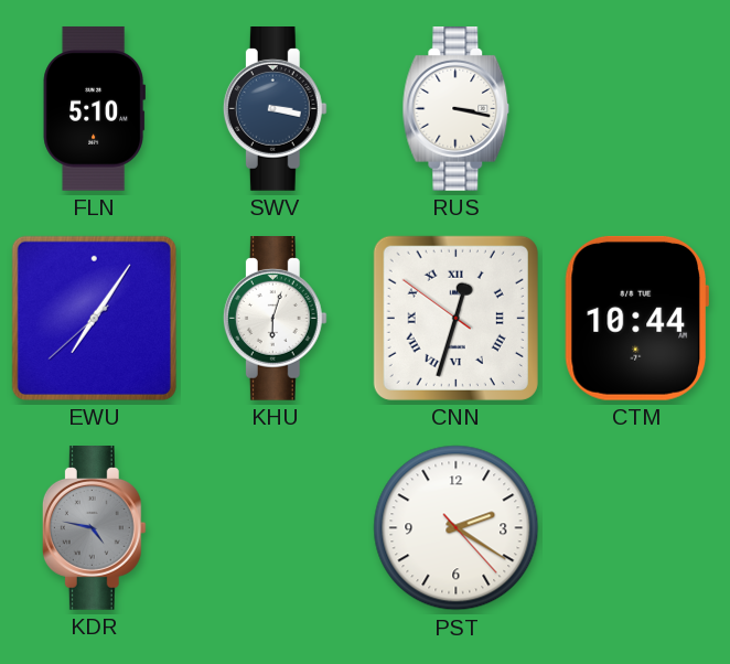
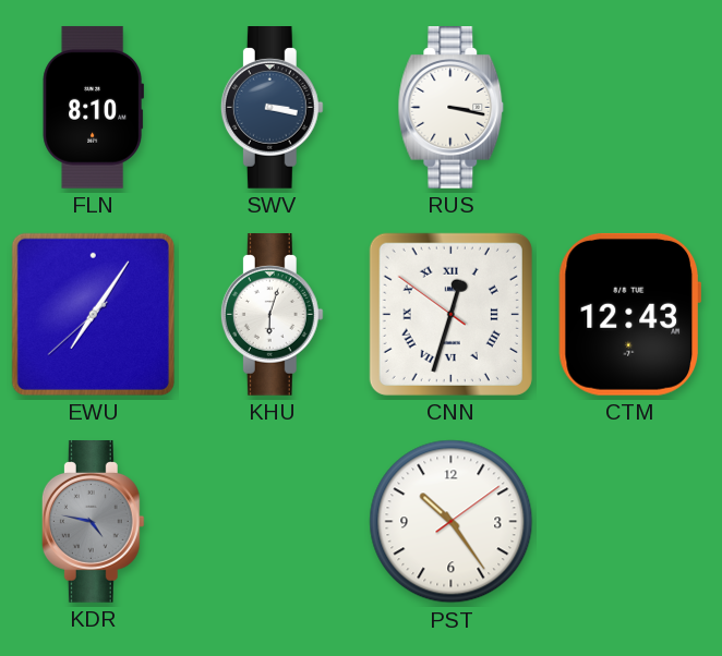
FLN: 5:10 -> 8:10 (93, 108)
CTM: 10:44 -> 12:43 (629, 314)
PST: 2:20 -> 10:24 (452, 522)
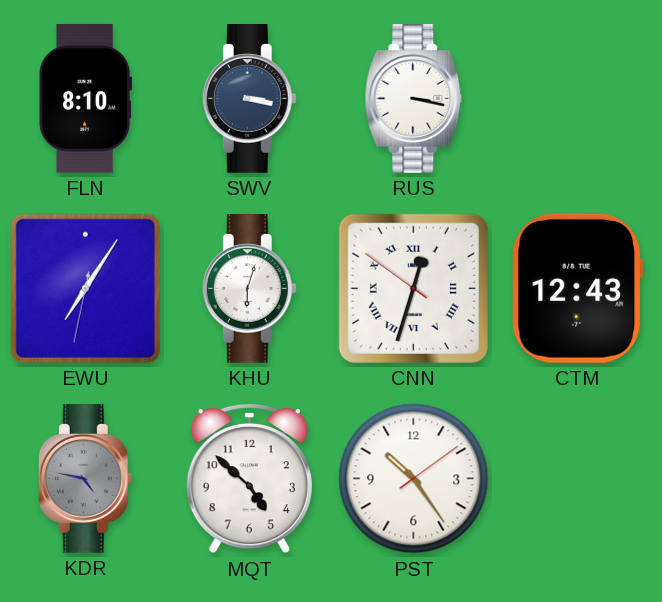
EWU: 7:05:38 -> 7:05:32 (85, 288)
MQT: none -> 4:52 (249, 478)
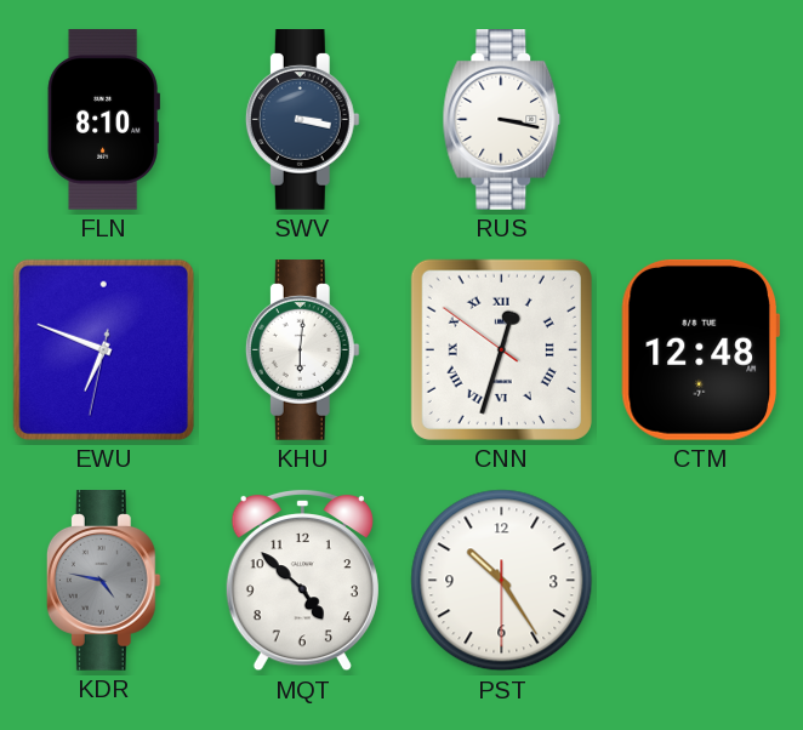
EWU: 7:05 -> 6:48 (103, 349)
KHU: 6:03 -> 6:01 (302, 350)
CTM: 12:43 -> 12:48 (700, 349)
PST: 10:24:09 -> 10:24:30 (502, 581)
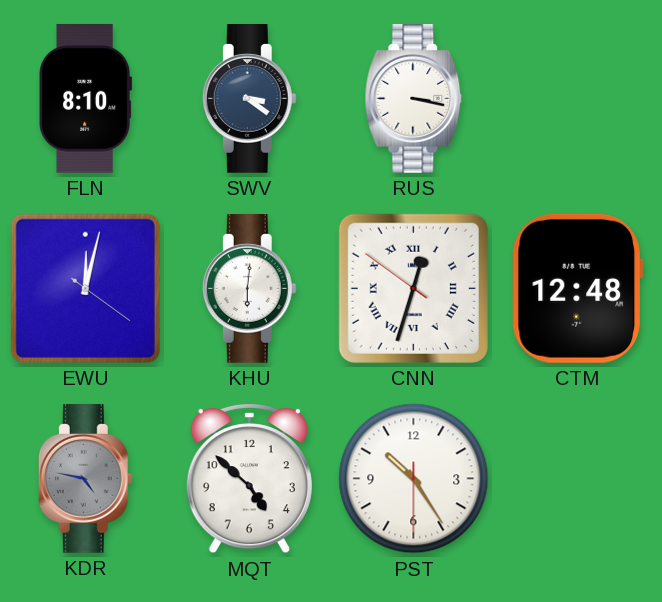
SWV: 3:17 -> 3:21 (249, 99)
EWU: 6:48 -> 12:02 (85, 288)
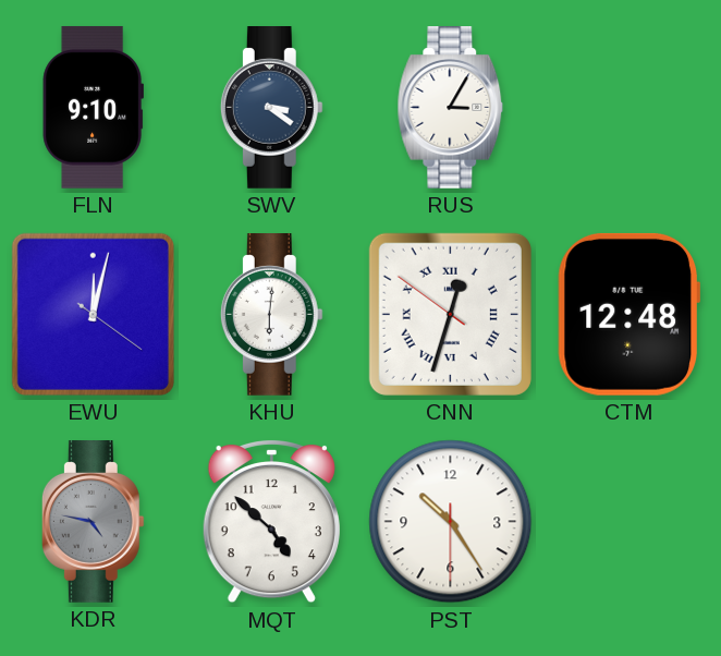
FLN: 8:10 -> 9:10 (93, 108)
RUS: 3:17 -> 3:05 (451, 108)
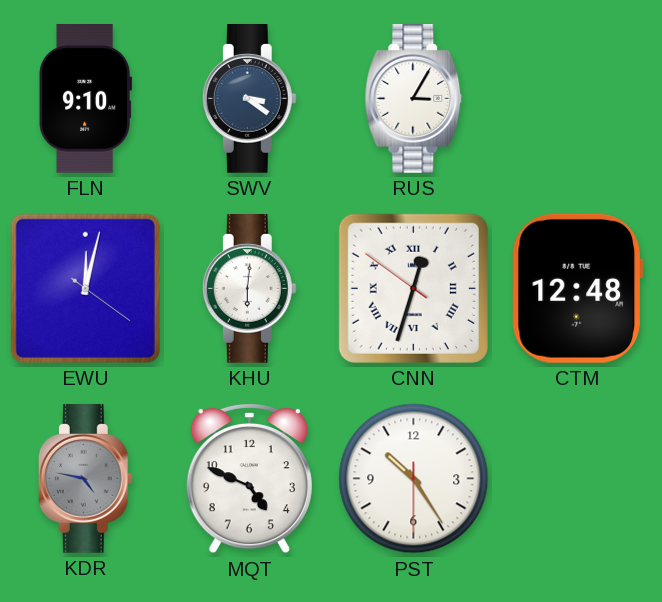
MQT: 4:52 -> 4:49 (249, 478)
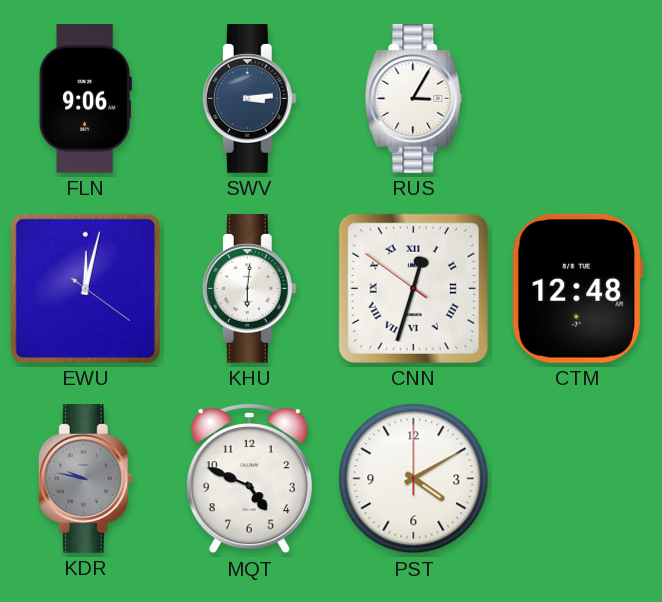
FLN: 9:10 -> 9:06 (85, 99)
SWV: 3:21 -> 3:14 (249, 99)
KDR: 4:47 -> 9:47 (85, 479)
PST: 10:24 -> 4:10 (414, 479)
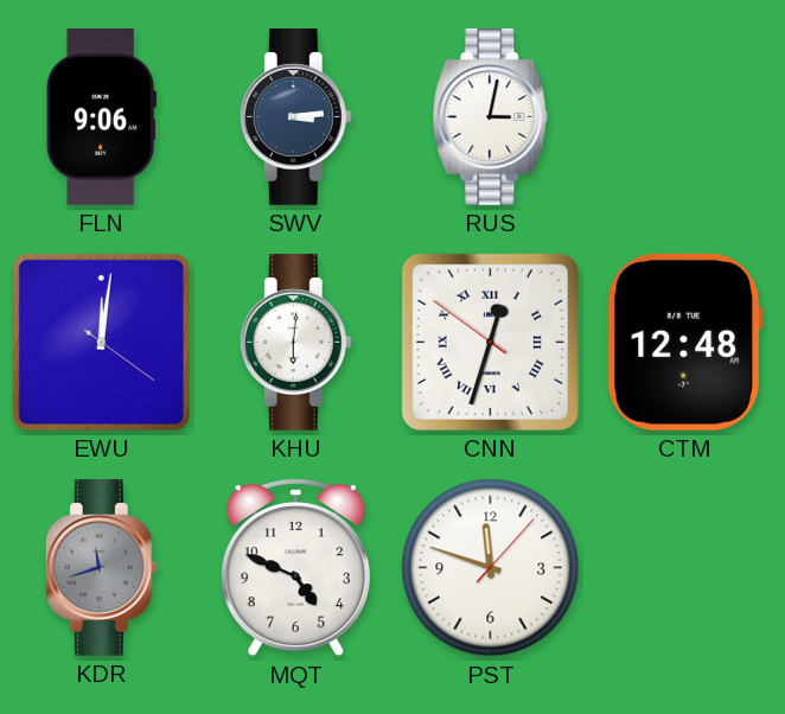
RUS: 3:05 -> 3:02 (491, 117)
EWU: 12:02 -> 12:01 (101, 342)
KDR: 9:47 -> 11:42 (101, 568)
PST: 4:10 -> 11:48 (491, 568)
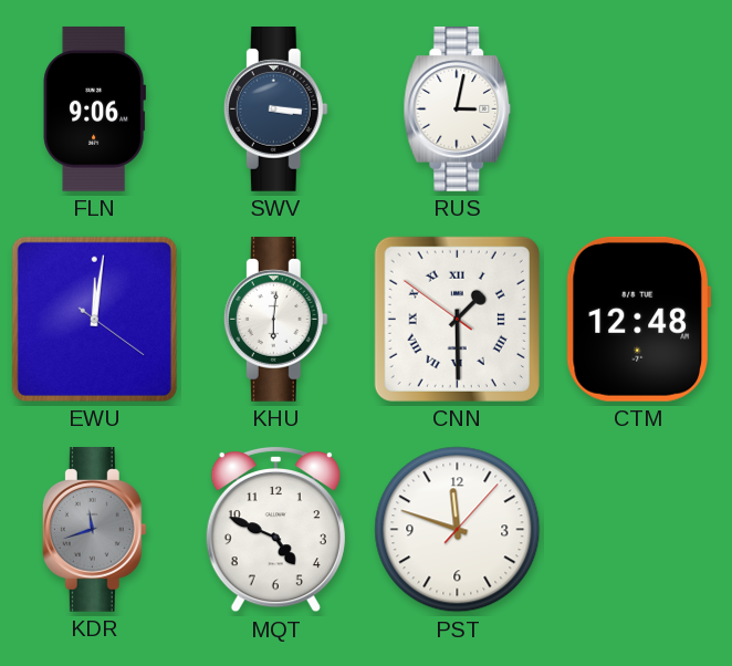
SWV: 3:14 -> 3:16 (275, 110)
CNN: 12:32 -> 1:29 (457, 319)
